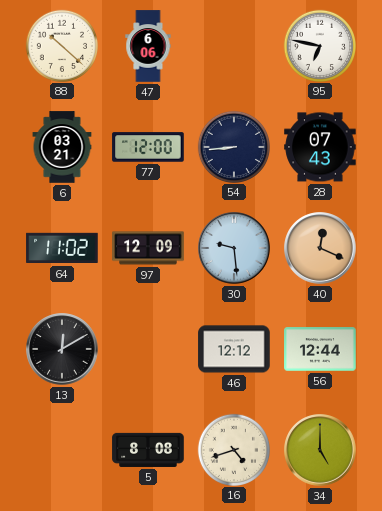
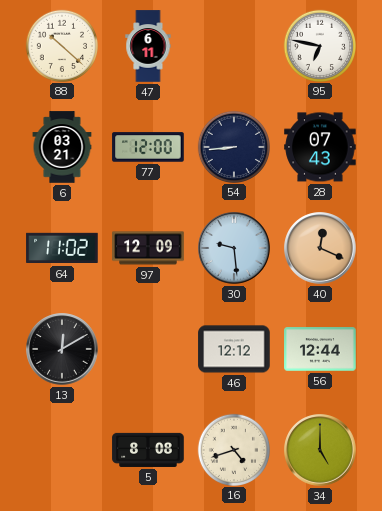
47: 6:06 -> 6:11 (148, 46)
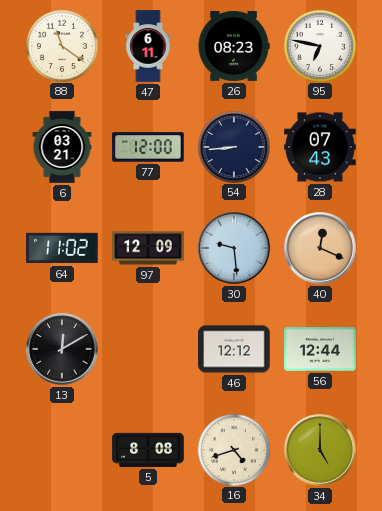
88: 10:22 -> 11:21 (61, 45)
26: none -> 08:23 (234, 47)
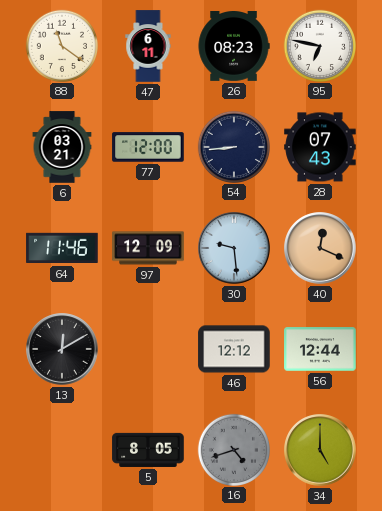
64: 11:02 -> 11:46 (62, 248)
5: 8:08 -> 8:05 (148, 450)
16 dial: cream -> grey (233, 449)
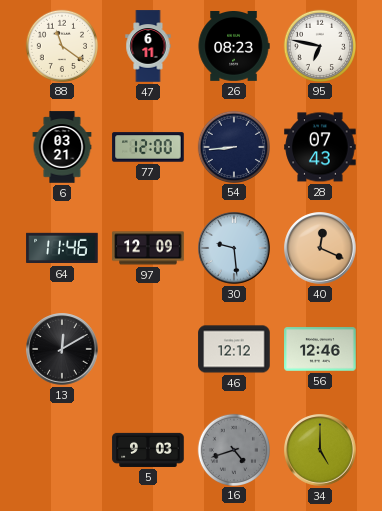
56: 12:44 -> 12:46 (320, 349)
5: 8:05 -> 9:03 (148, 450)
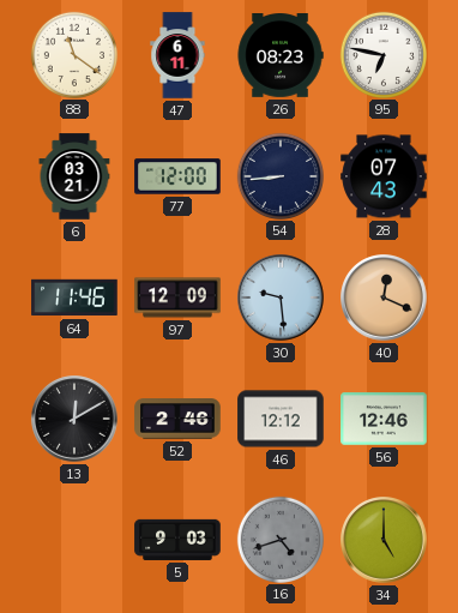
52: none -> 2:46 (177, 419)
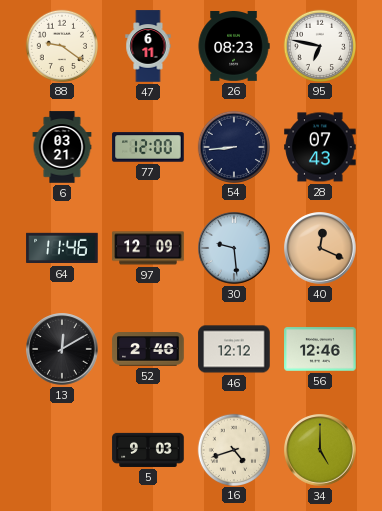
88: 11:21 -> 9:21 (61, 45)
16 dial: grey -> cream (233, 449)
